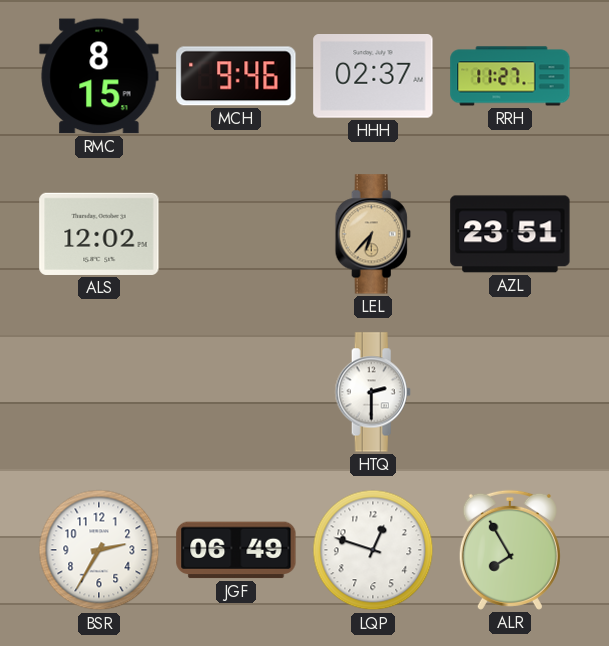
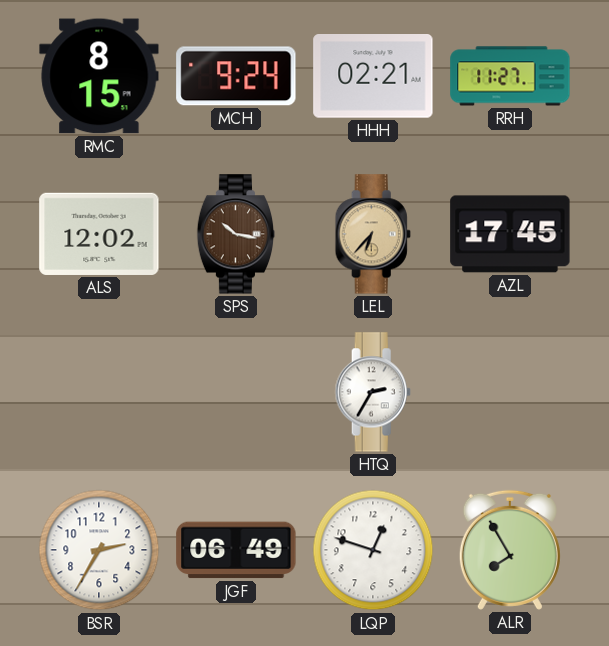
MCH: 9:46 -> 9:24 (236, 76)
HHH: 02:37 -> 02:21 (373, 76)
SPS: none -> 10:17 (236, 234)
AZL: 23:51 -> 17:45 (510, 234)
HTQ: 2:30 -> 2:35 (373, 392)
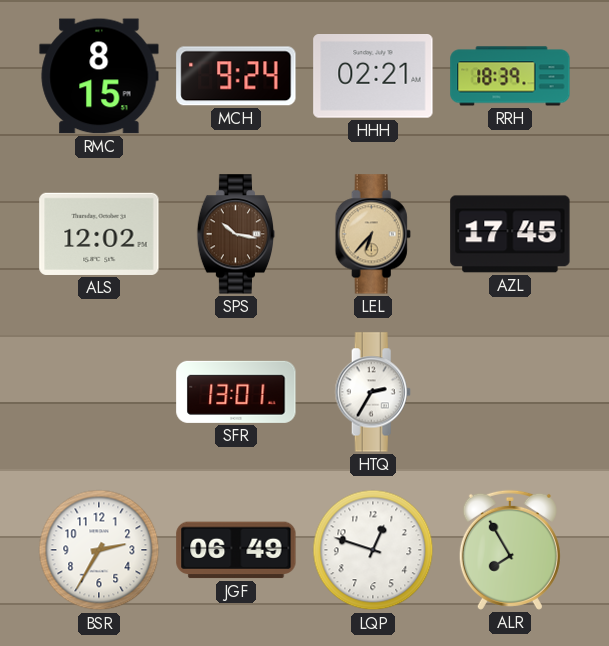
RRH: 11:27 -> 18:39 (510, 76)
SFR: none -> 13:01 (236, 392)
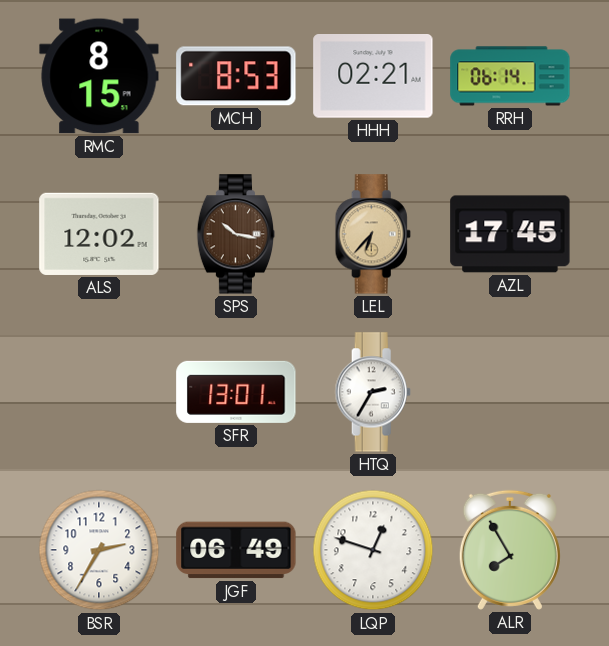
MCH: 9:24 -> 8:53 (236, 76)
RRH: 18:39 -> 06:14 (510, 76)
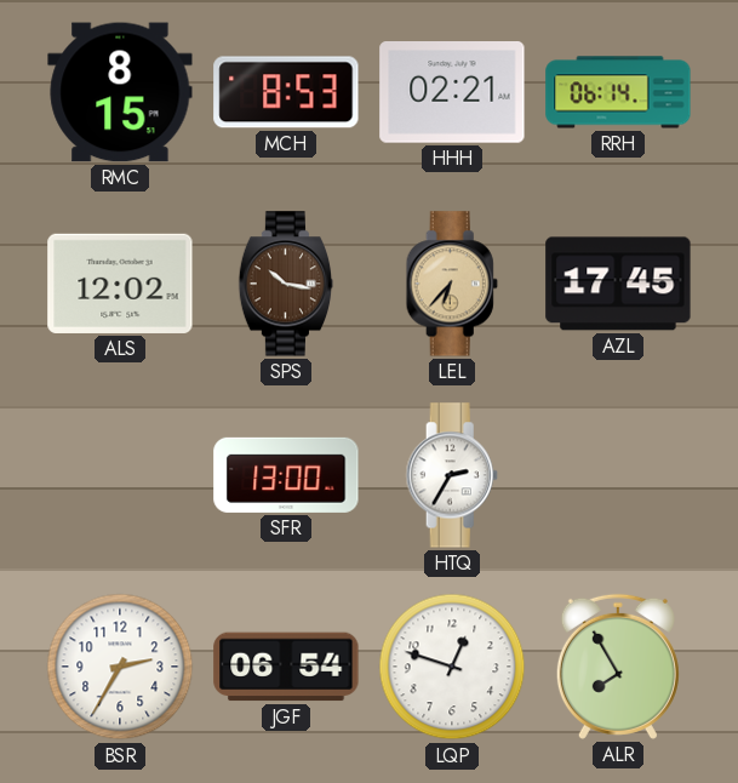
SFR: 13:01 -> 13:00 (286, 475)
JGF: 06:49 -> 06:54 (286, 667)
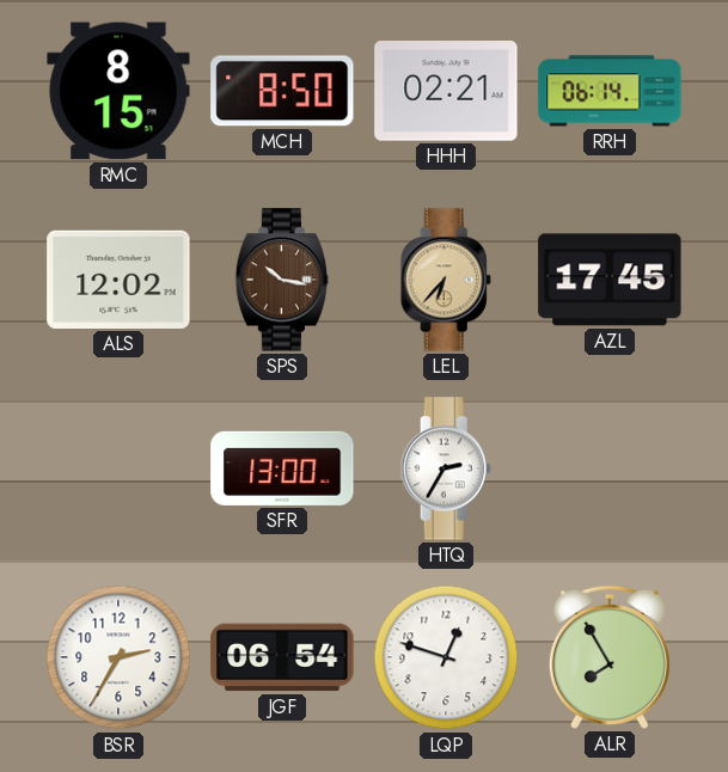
MCH: 8:53 -> 8:50 (282, 91)
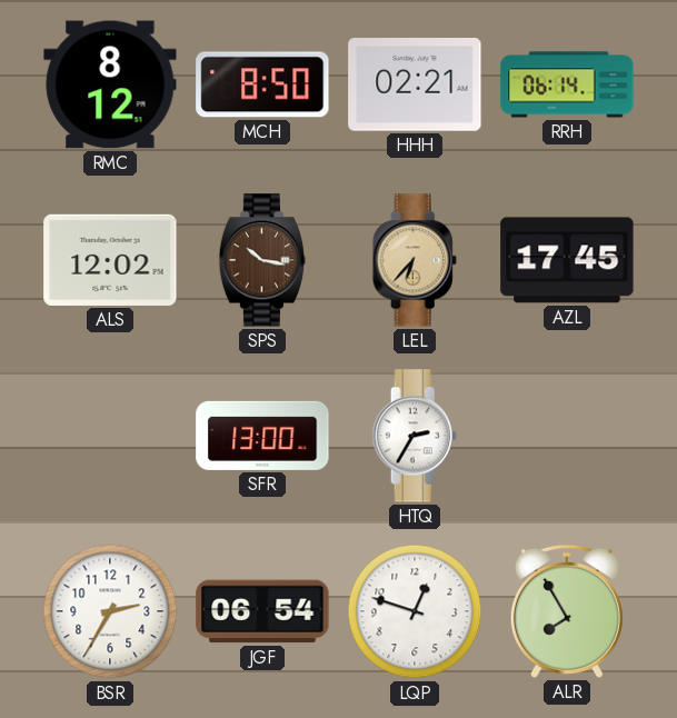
RMC: 8:15 -> 8:12 (110, 84)
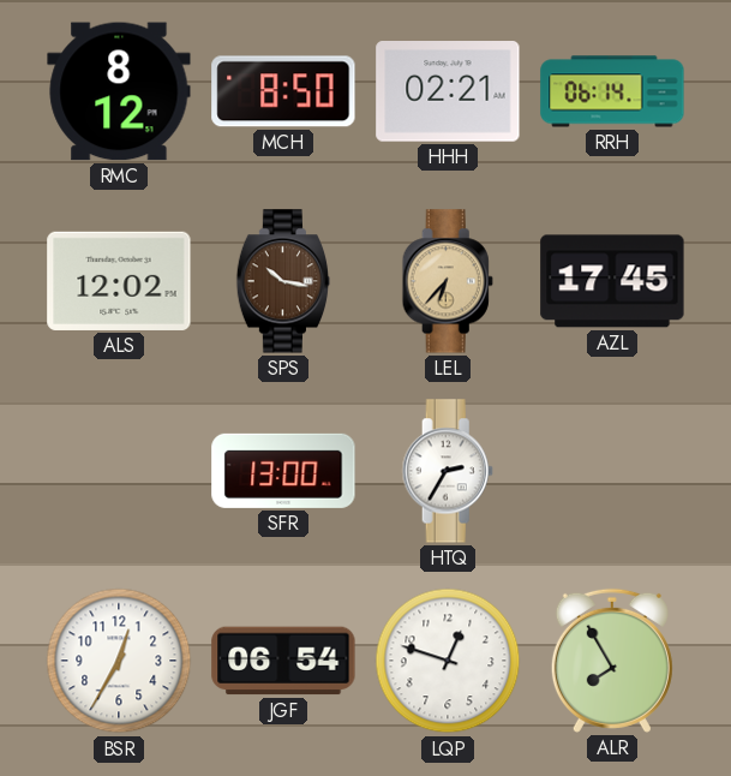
BSR: 2:35 -> 12:35 (119, 661)
